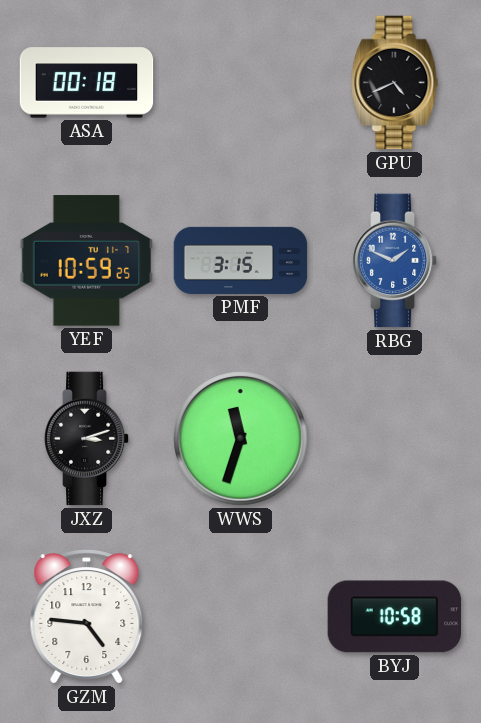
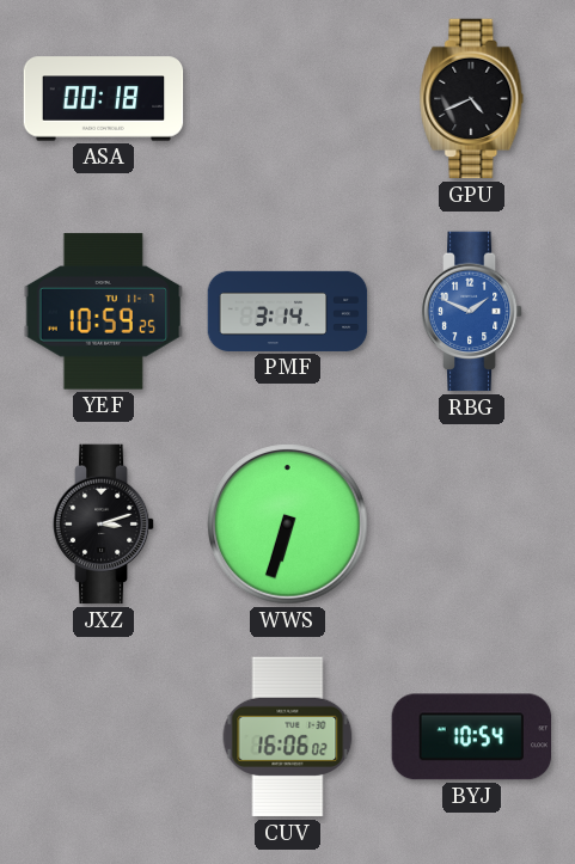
PMF: 3:15 -> 3:14 (288, 311)
WWS: 11:33 -> 6:33 (288, 525)
GZM: 4:46 -> none (87, 617)
CUV: none -> 16:06 (288, 737)
BYJ: 10:58 -> 10:54 (472, 737)
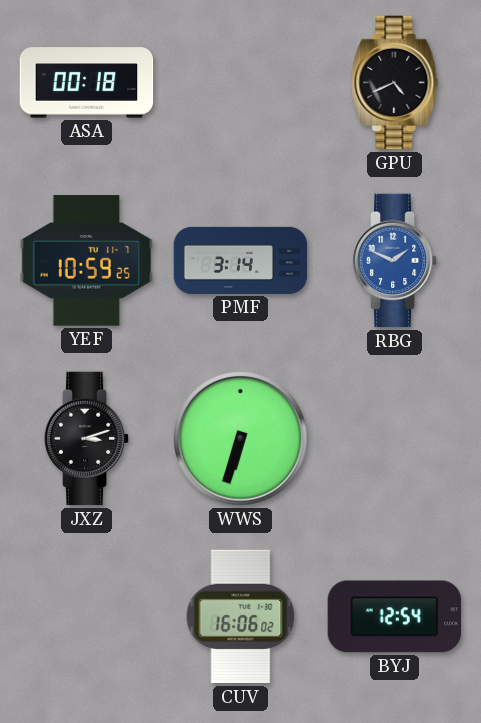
BYJ: 10:54 -> 12:54 (395, 617)
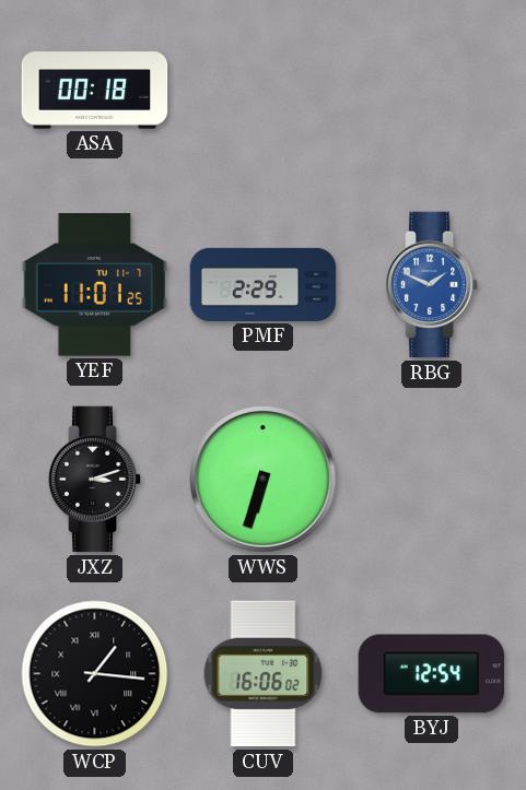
GPU: 4:41 -> none (395, 83)
YEF: 10:59 -> 11:01 (95, 285)
PMF: 3:14 -> 2:29 (264, 284)
WCP: none -> 1:16 (95, 674)
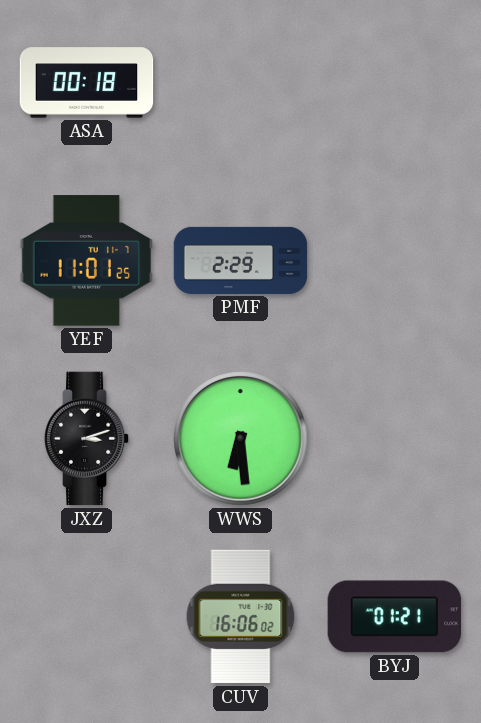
RBG: 1:49 -> none (432, 285)
WWS: 6:33 -> 6:29 (241, 439)
WCP: 1:16 -> none (95, 674)
BYJ: 12:54 -> 01:21 (395, 617)
